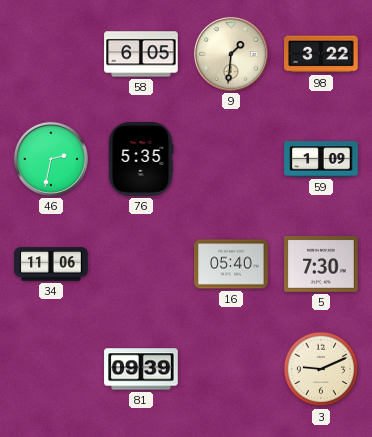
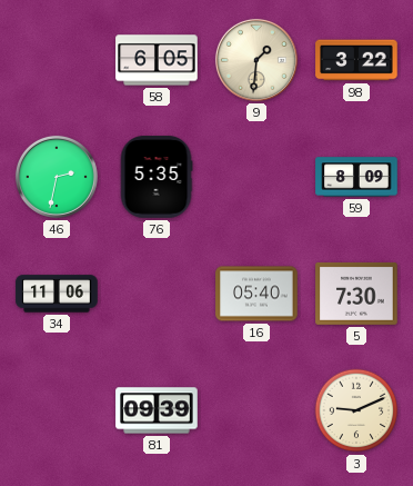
59: 1:09 -> 8:09 (356, 177)
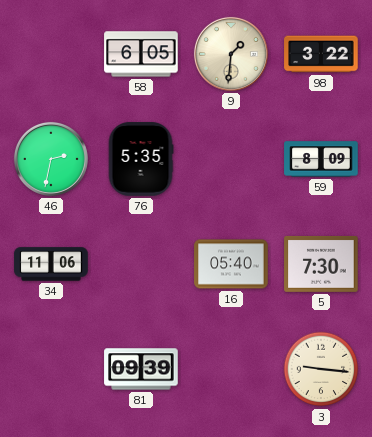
3: 9:11 -> 9:16 (321, 369)
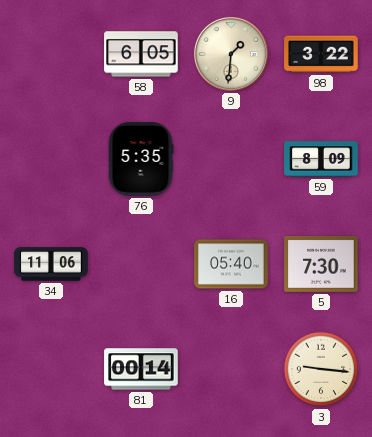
46: 2:32 -> none (51, 159)
81: 09:39 -> 00:14 (141, 369)
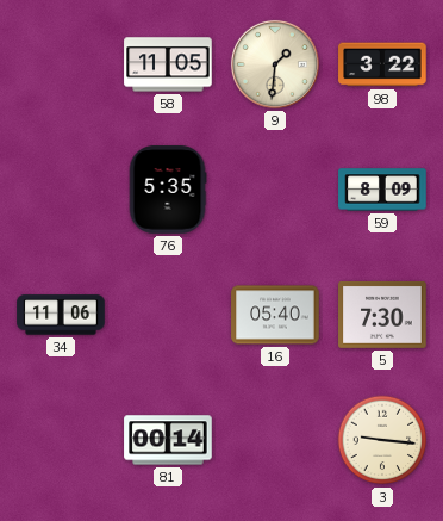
58: 6:05 -> 11:05 (168, 64)
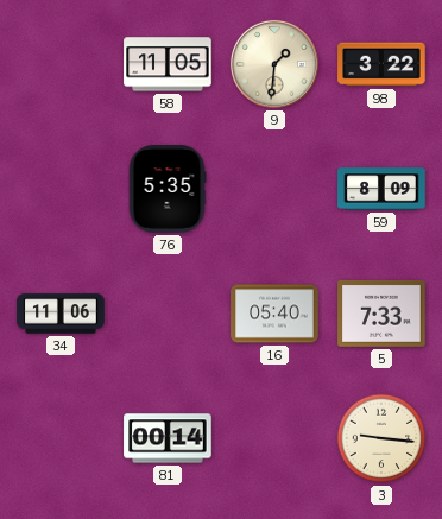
5: 7:30 -> 7:33 (381, 314)
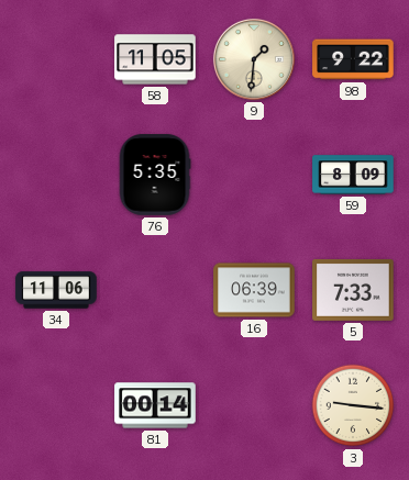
98: 3:22 -> 9:22 (353, 59)
16: 05:40 -> 06:39 (254, 290)
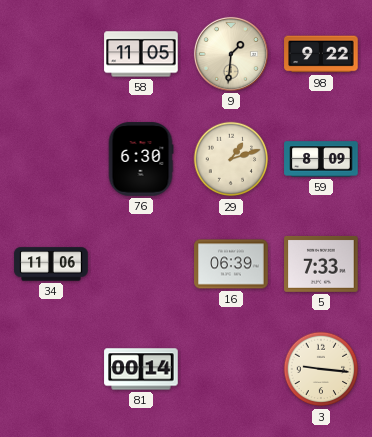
76: 5:35 -> 6:30 (141, 159)
29: none -> 1:12 (231, 159)
